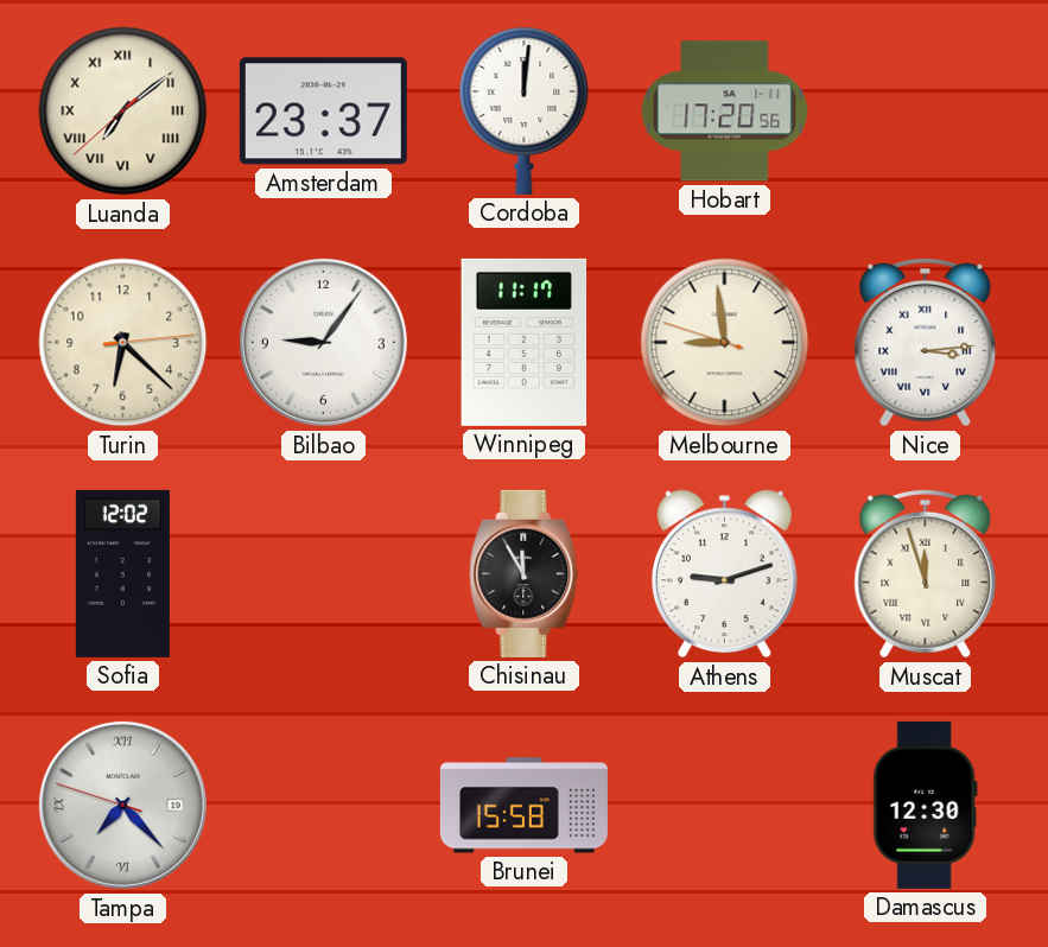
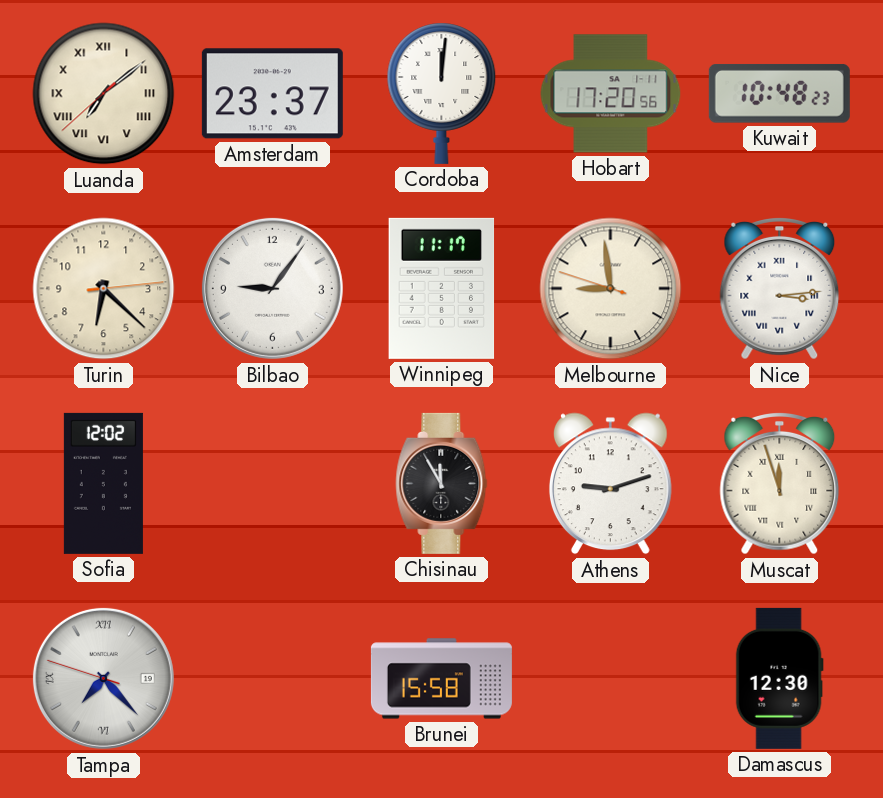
Kuwait: none -> 10:48 (779, 93)
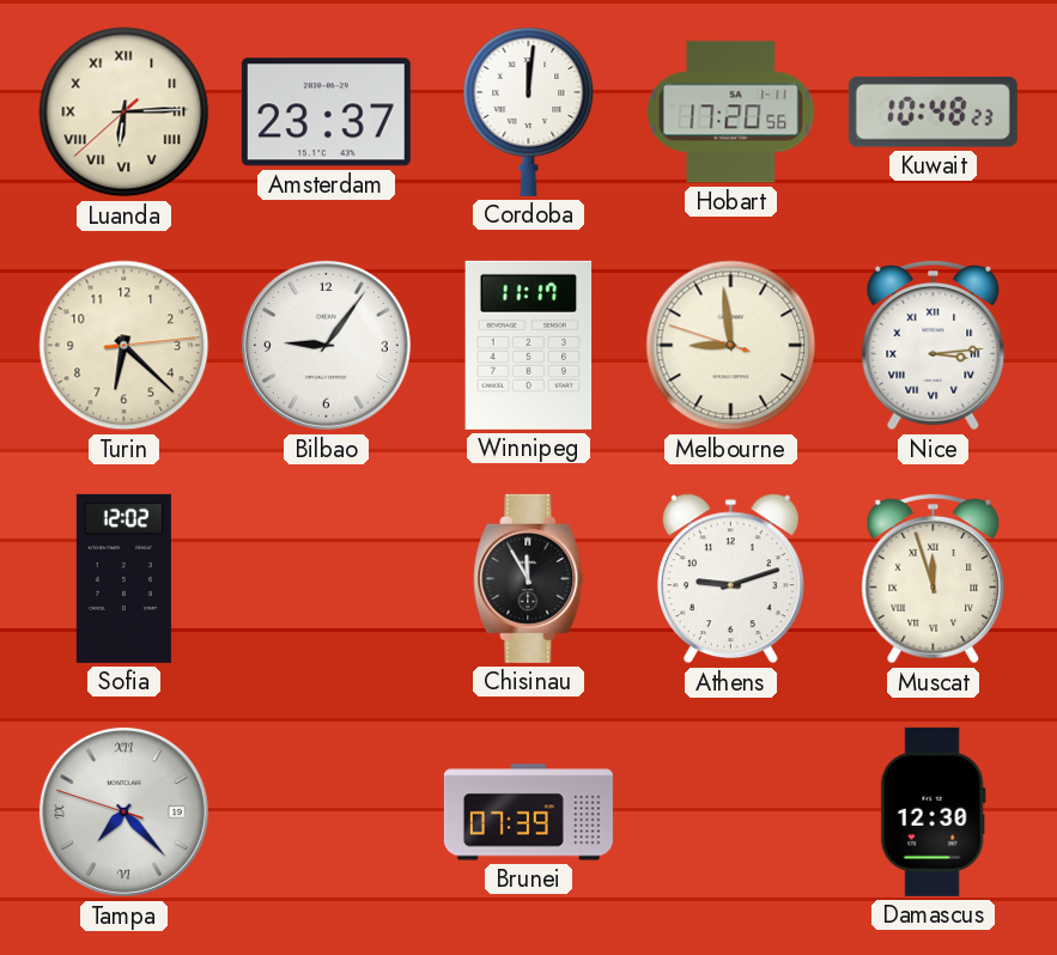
Luanda: 7:08 -> 6:14 (124, 112)
Brunei: 15:58 -> 07:39 (528, 813)
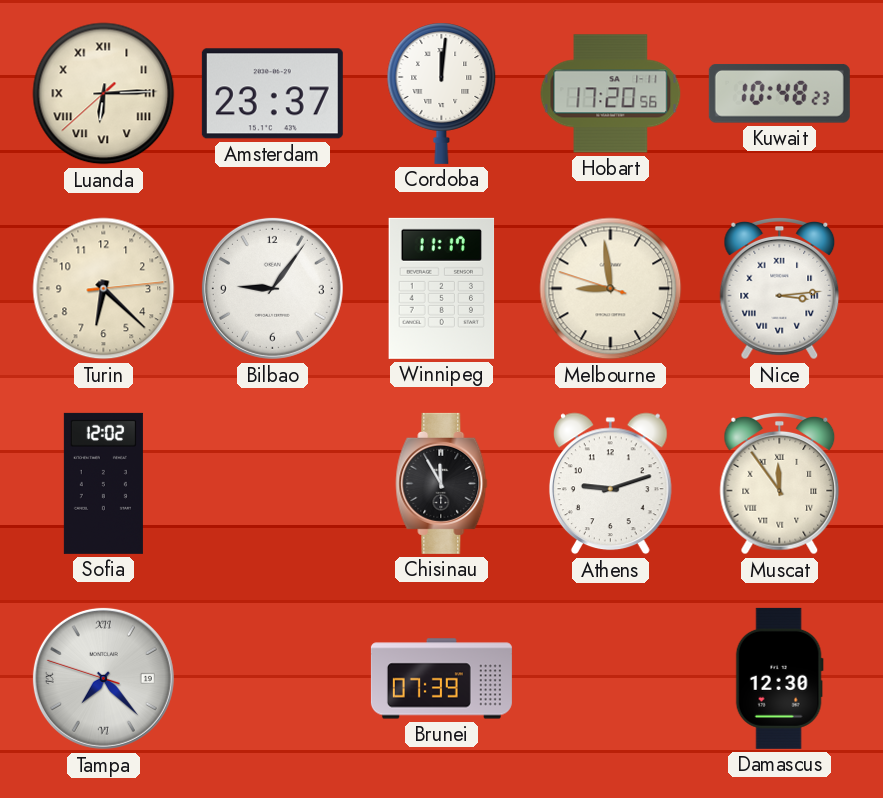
Muscat: 11:57 -> 11:54 (780, 484)
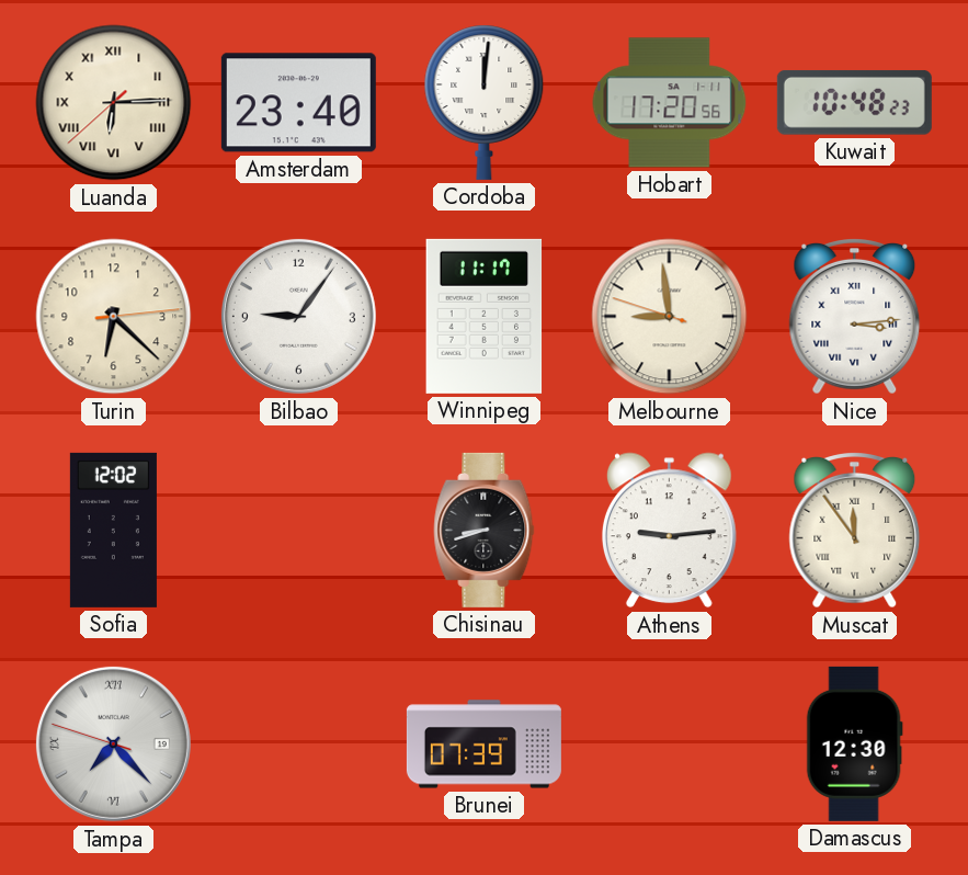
Amsterdam: 23:37 -> 23:40 (298, 103)
Chisinau: 11:55 -> 8:42 (485, 530)
Athens: 9:12 -> 9:14 (669, 531)
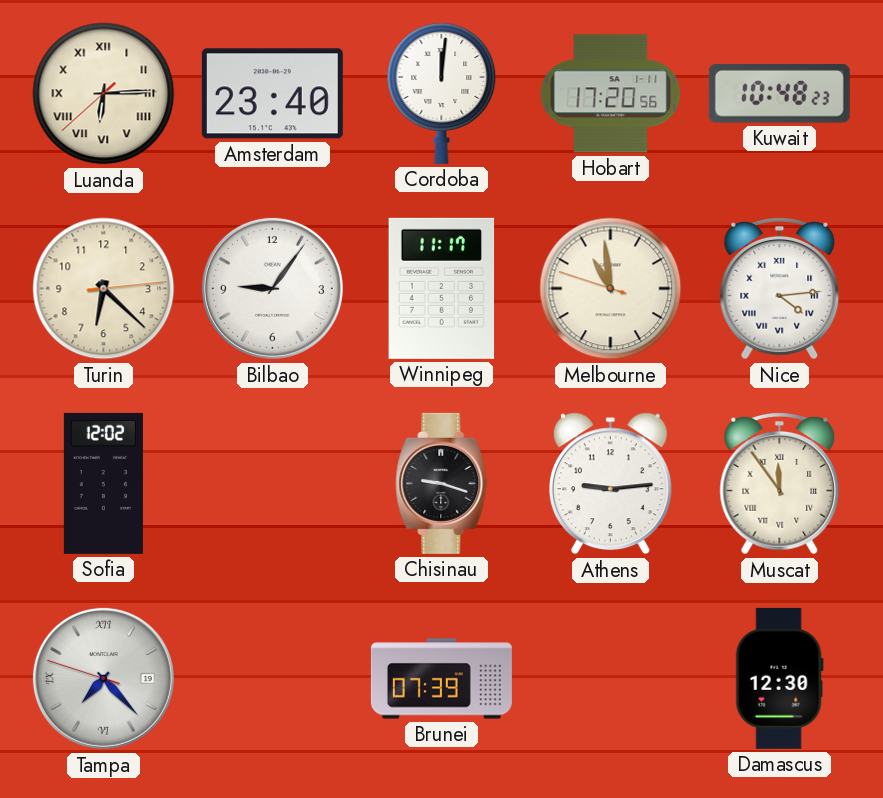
Melbourne: 8:58 -> 10:58 (611, 289)
Nice: 3:14 -> 4:14 (780, 289)
Chisinau: 8:42 -> 9:18 (442, 483)
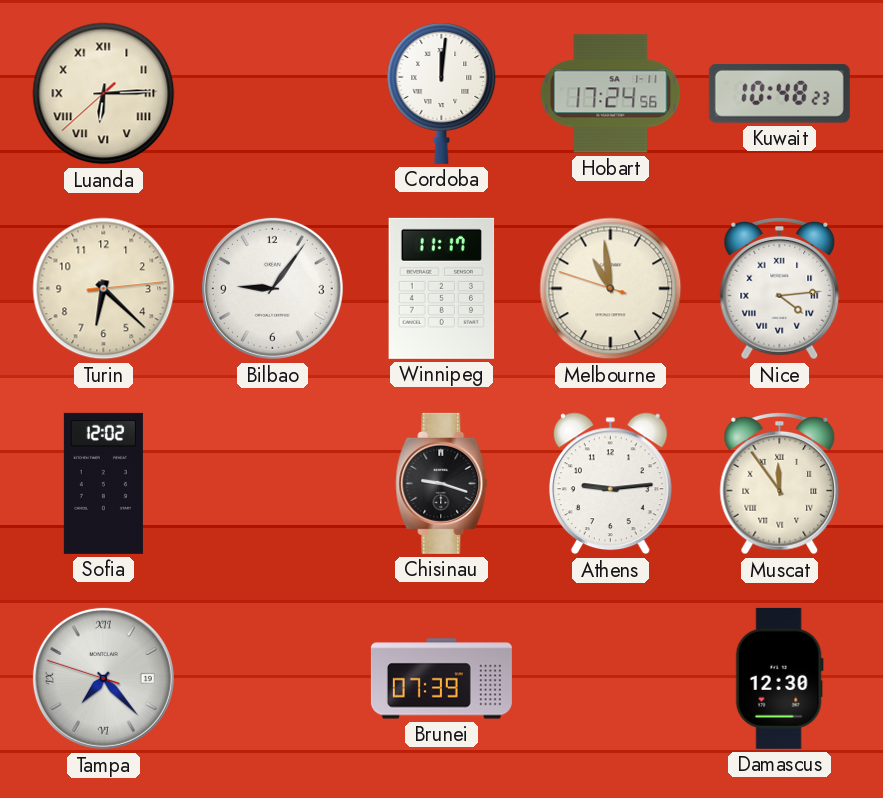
Amsterdam: 23:40 -> none (272, 94)
Hobart: 17:20 -> 17:24 (611, 94)
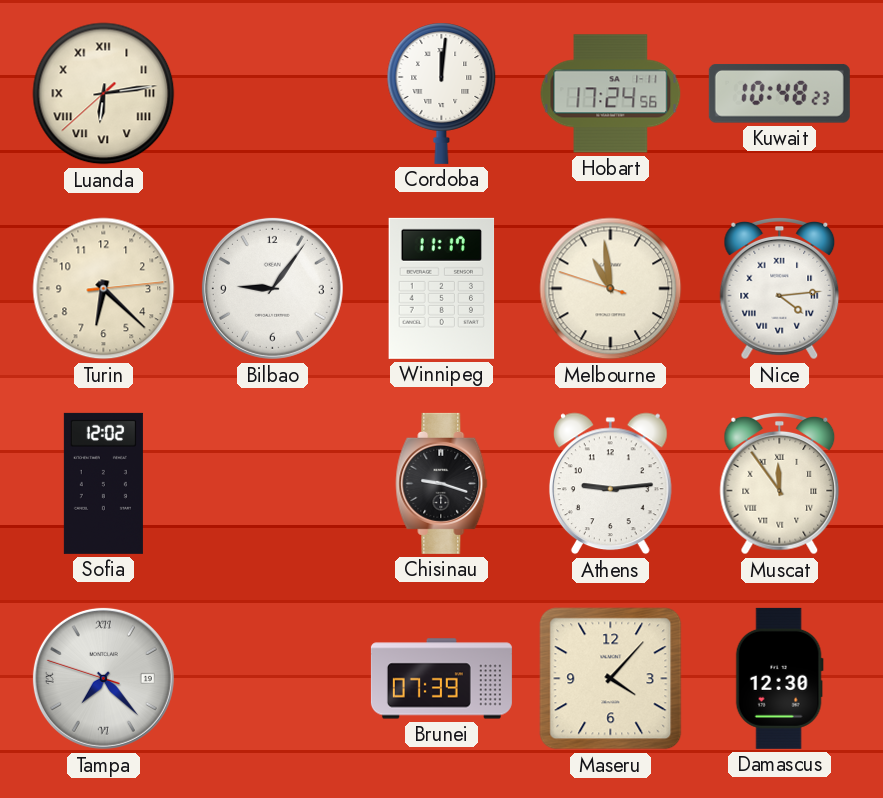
Luanda: 6:14 -> 6:13 (104, 94)
Maseru: none -> 4:07 (611, 679)
